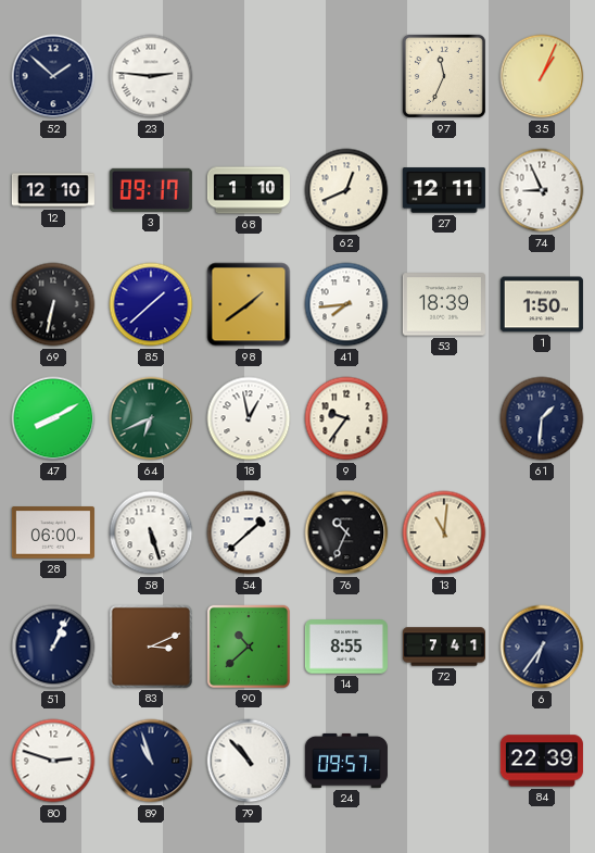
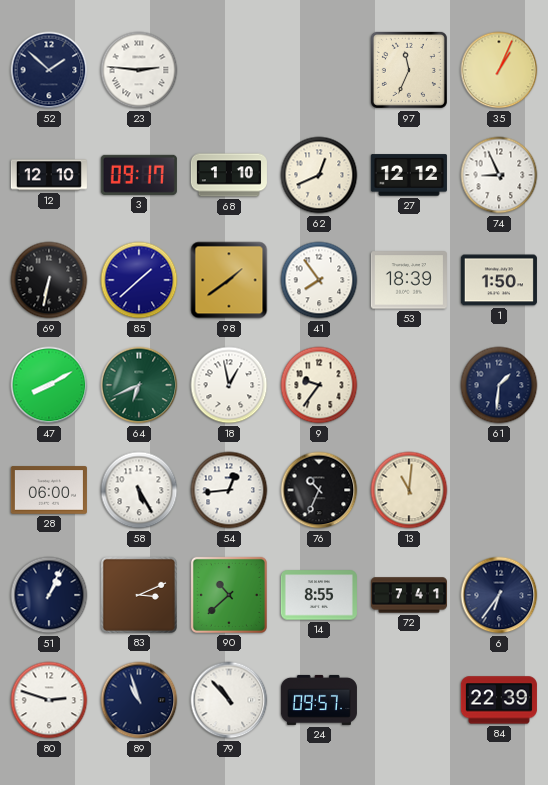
27: 12:11 -> 12:12 (409, 175)
41: 7:44 -> 7:54 (319, 280)
58: 5:27 -> 5:25 (139, 490)
54: 1:38 -> 12:44 (229, 490)
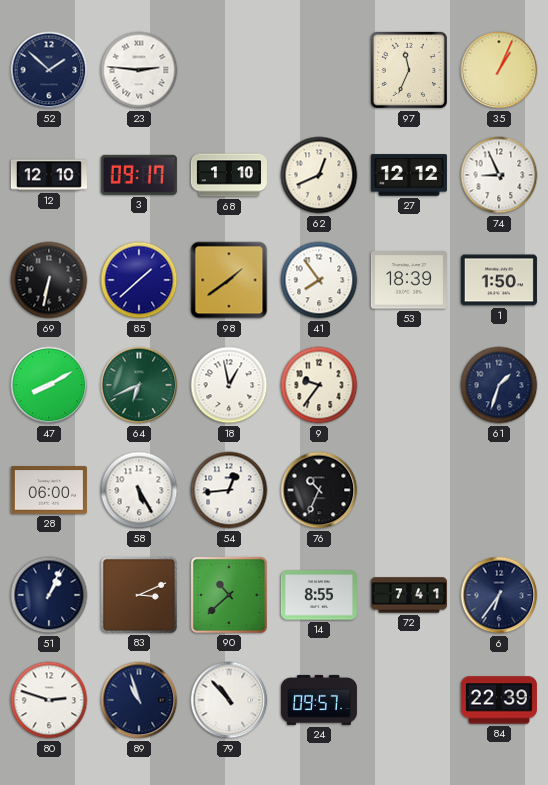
61: 1:31 -> 1:33 (499, 385)
13: 11:01 -> none (409, 490)
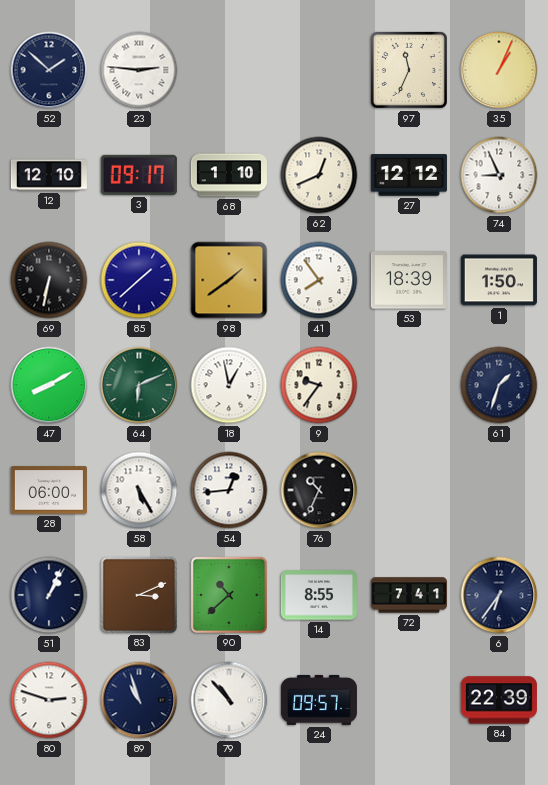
64: 6:41 -> 6:11 (139, 385)
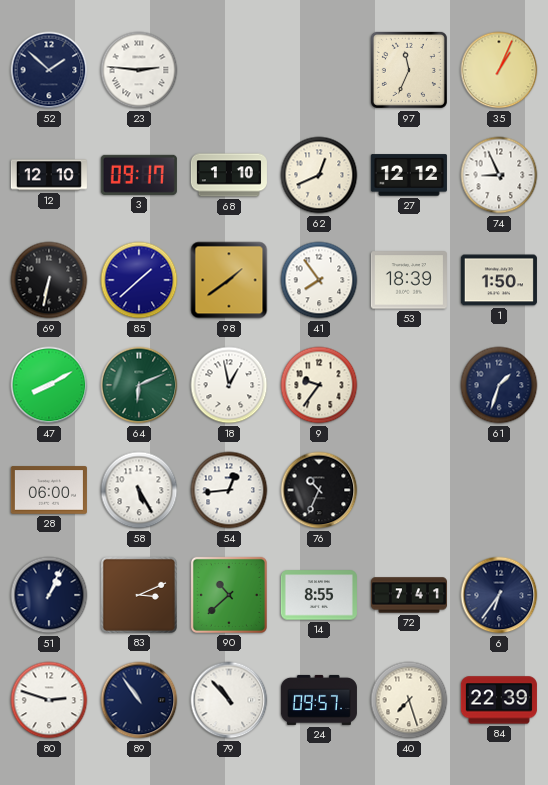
89: 10:57 -> 10:54 (139, 700)
40: none -> 7:27 (409, 700)
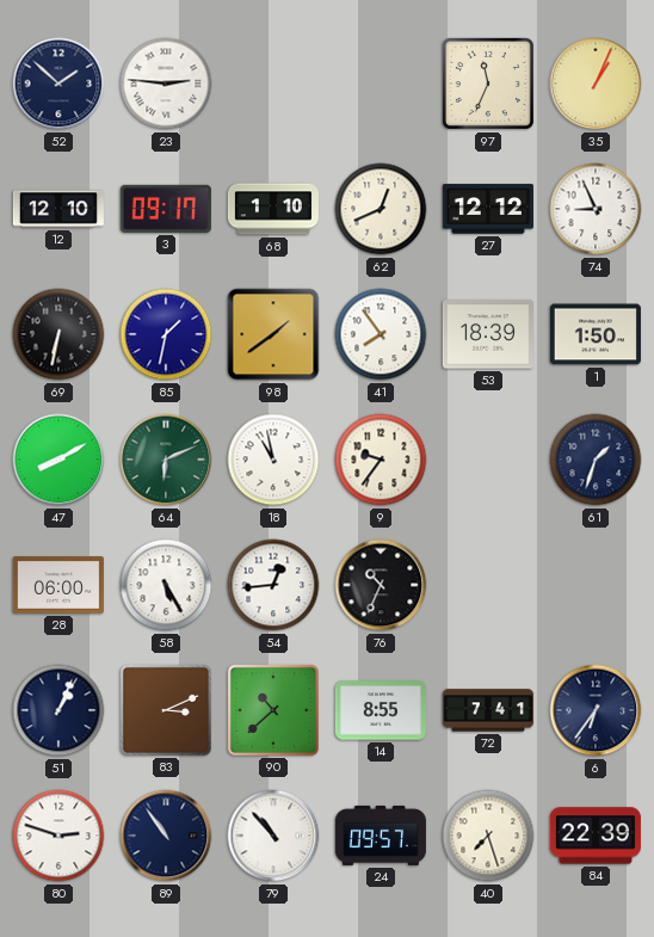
85: 1:38 -> 1:32 (166, 334)
18: 12:58 -> 10:58 (273, 460)
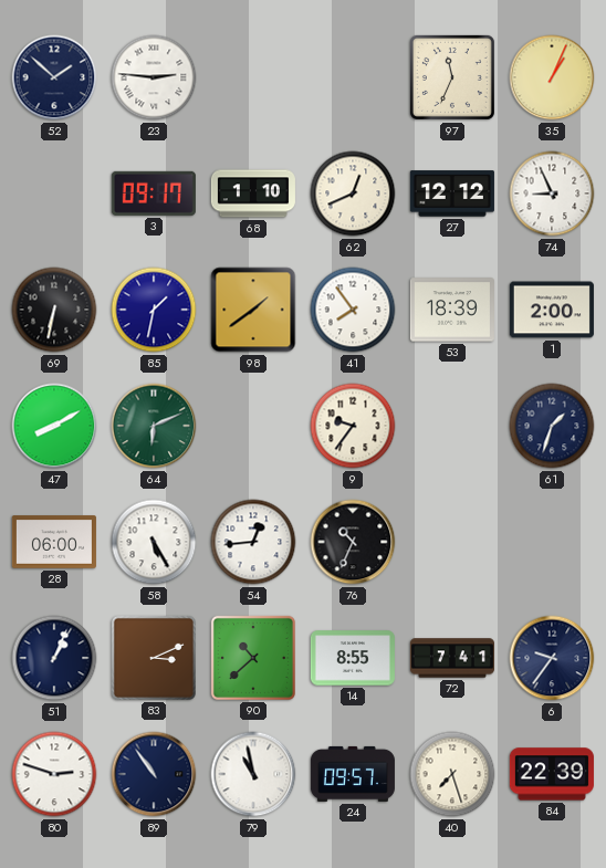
12: 12:10 -> none (58, 209)
1: 1:50 -> 2:00 (552, 310)
18: 10:58 -> none (273, 460)
6: 6:36 -> 9:36 (552, 658)
79: 10:53 -> 10:58 (253, 774)
